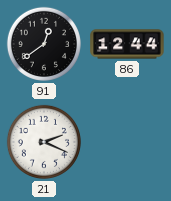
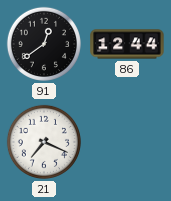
21: 2:19 -> 7:19 (44, 142)
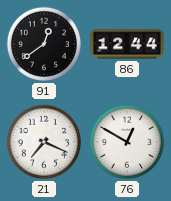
76: none -> 12:50 (127, 142)
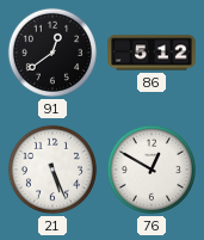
86: 12:44 -> 5:12 (152, 53)
21: 7:19 -> 5:26 (52, 170)
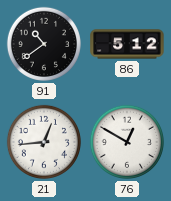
91: 12:39 -> 10:39 (44, 44)
21: 5:26 -> 12:44 (44, 142)
